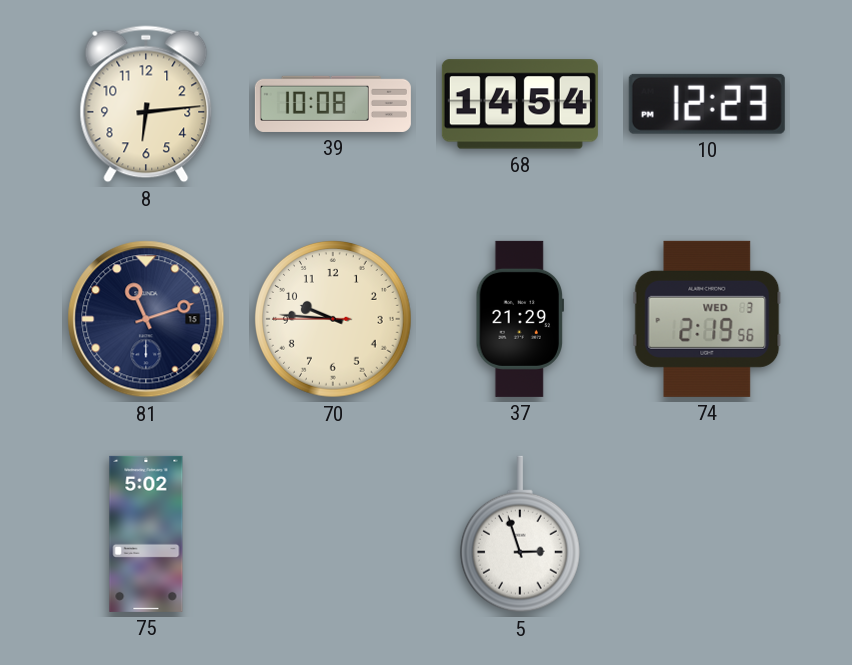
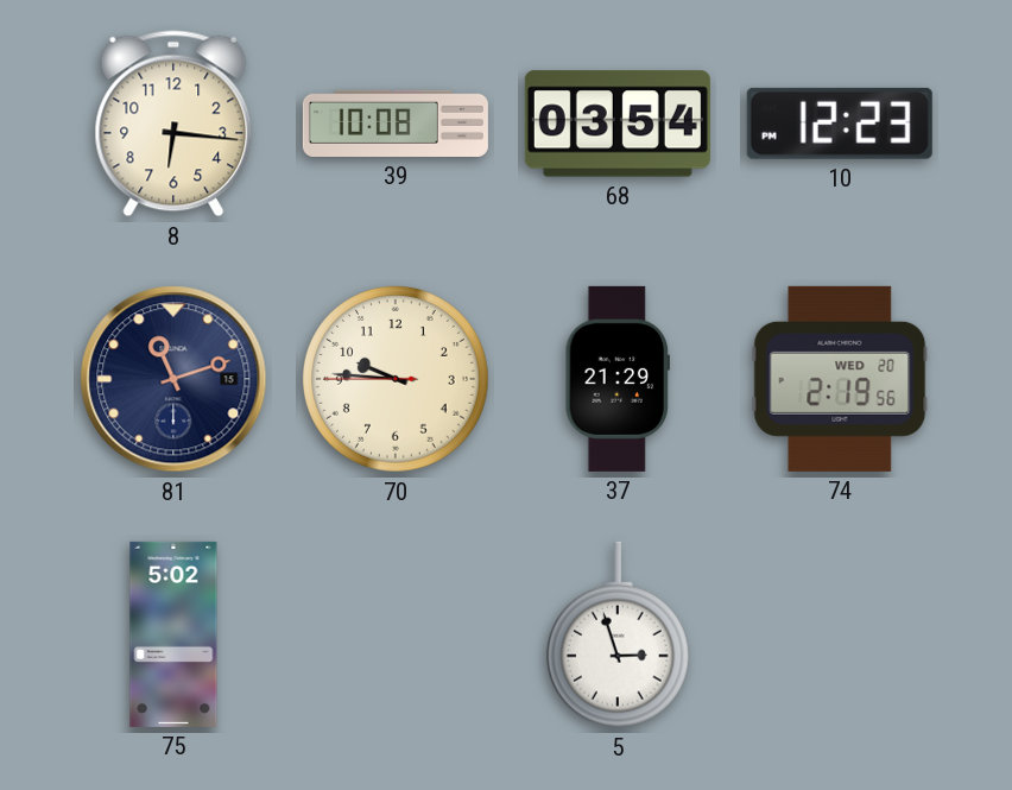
8: 6:14 -> 6:16 (173, 124)
68: 14:54 -> 03:54 (618, 124)
74 date: WED 3 -> WED 20 (840, 379)
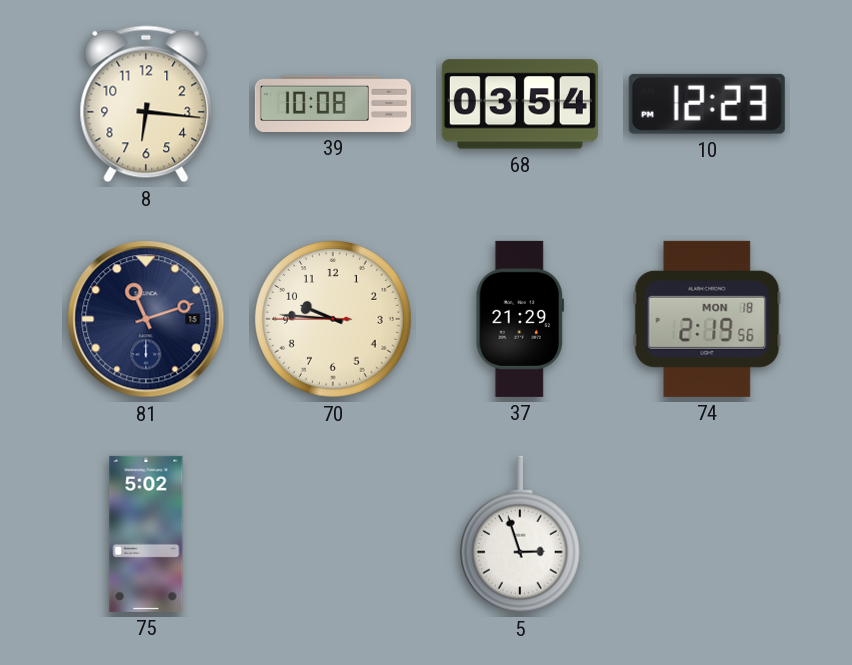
74 date: WED 20 -> MON 18 (707, 319)
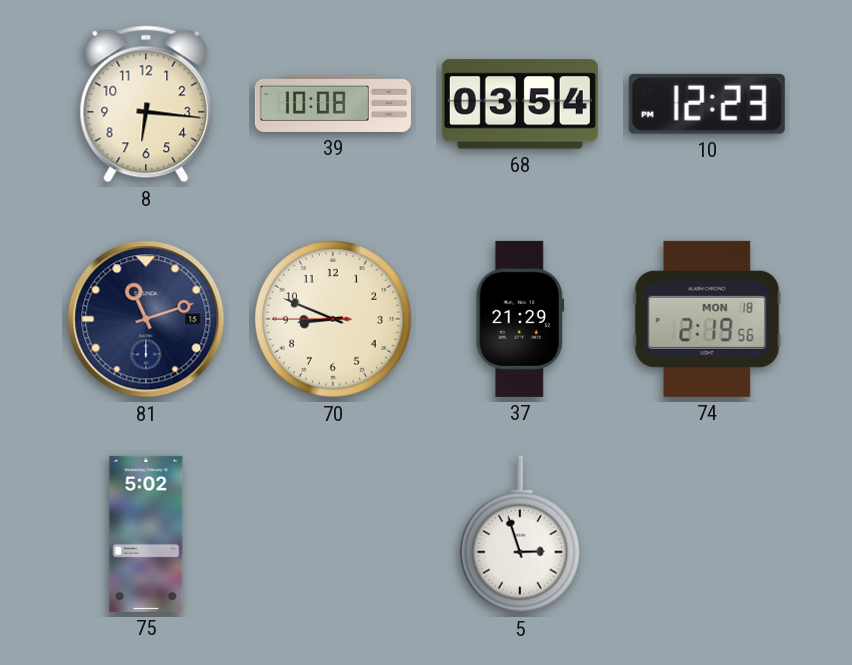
70: 9:45 -> 8:48 (333, 319)
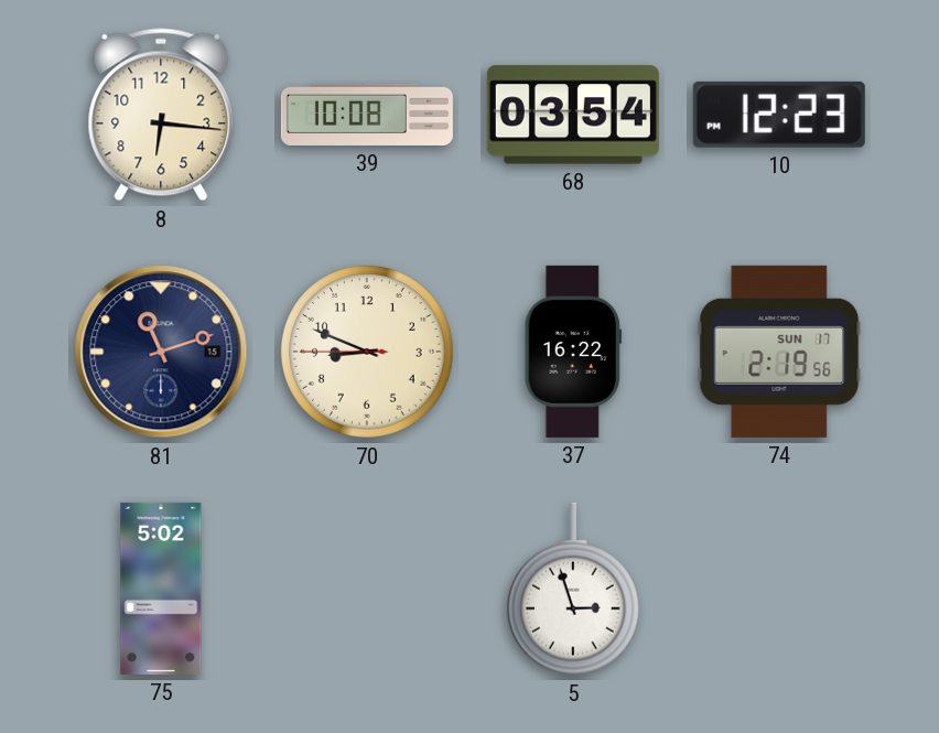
37: 21:29 -> 16:22 (572, 352)
74 date: MON 18 -> SUN 17 (779, 352)
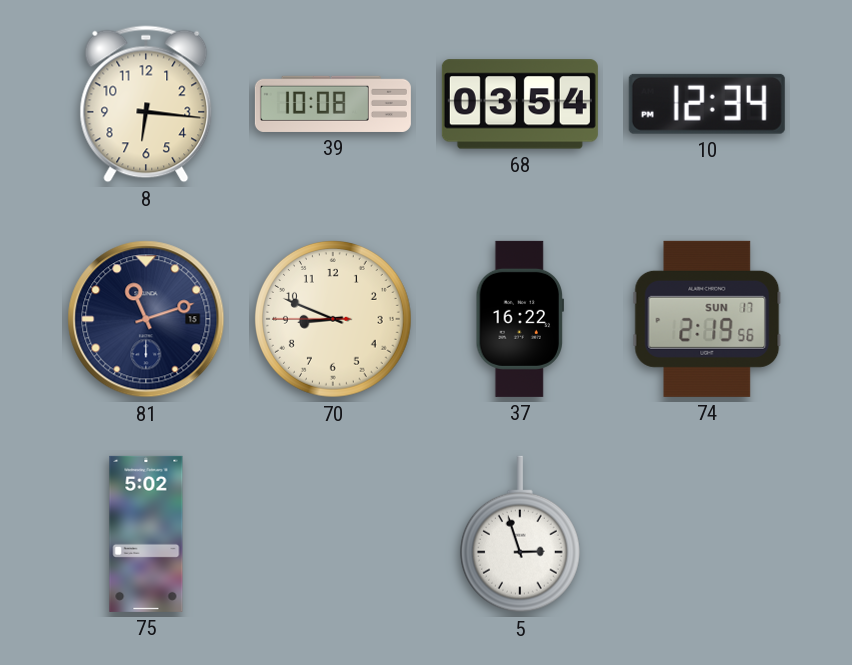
10: 12:23 -> 12:34 (707, 104)
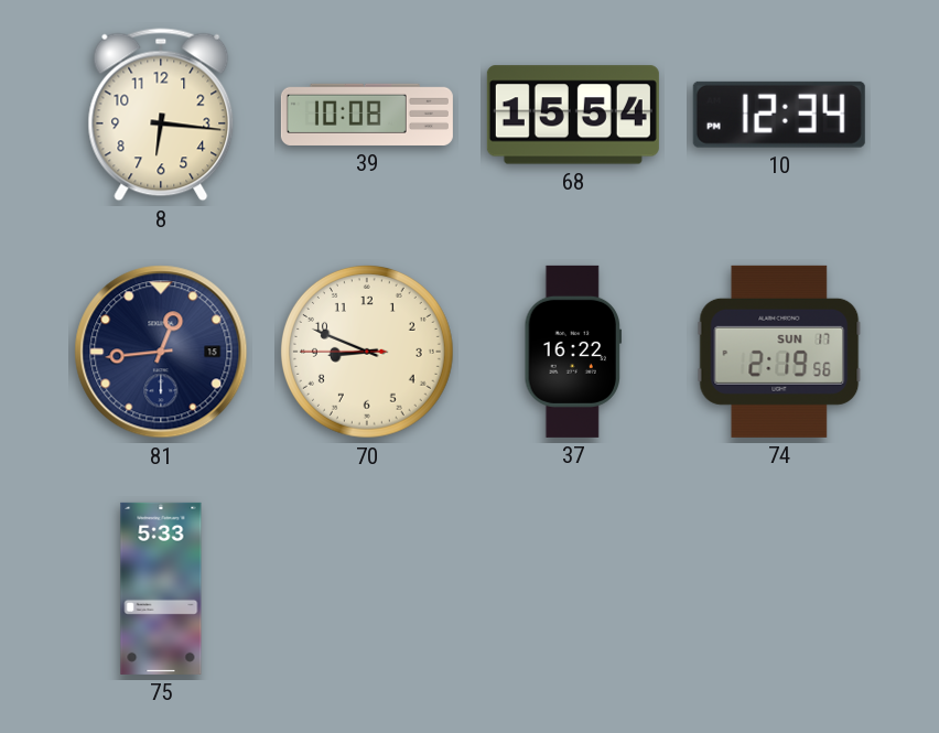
68: 03:54 -> 15:54 (573, 115)
81: 11:12 -> 12:44 (161, 352)
75: 5:02 -> 5:33 (161, 589)
5: 2:57 -> none (520, 534)
